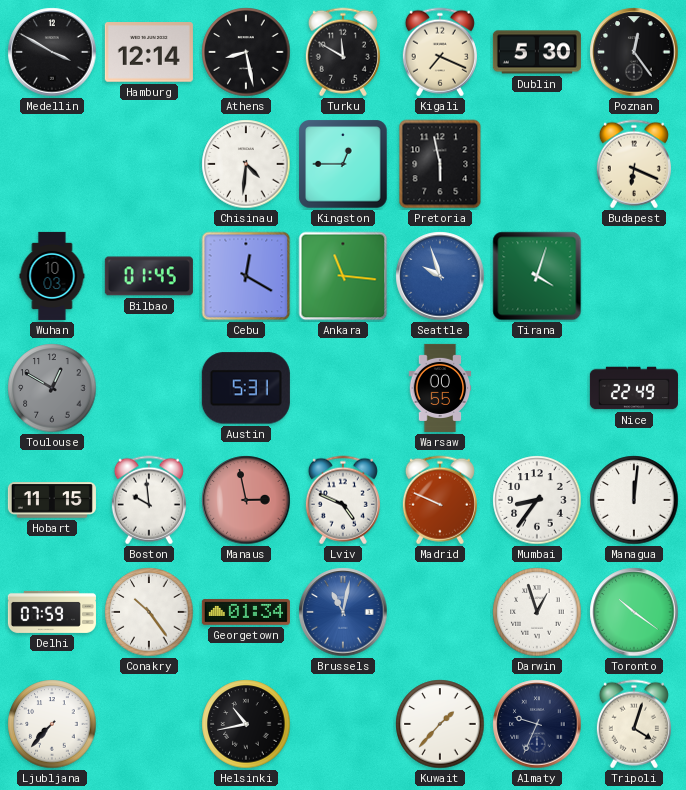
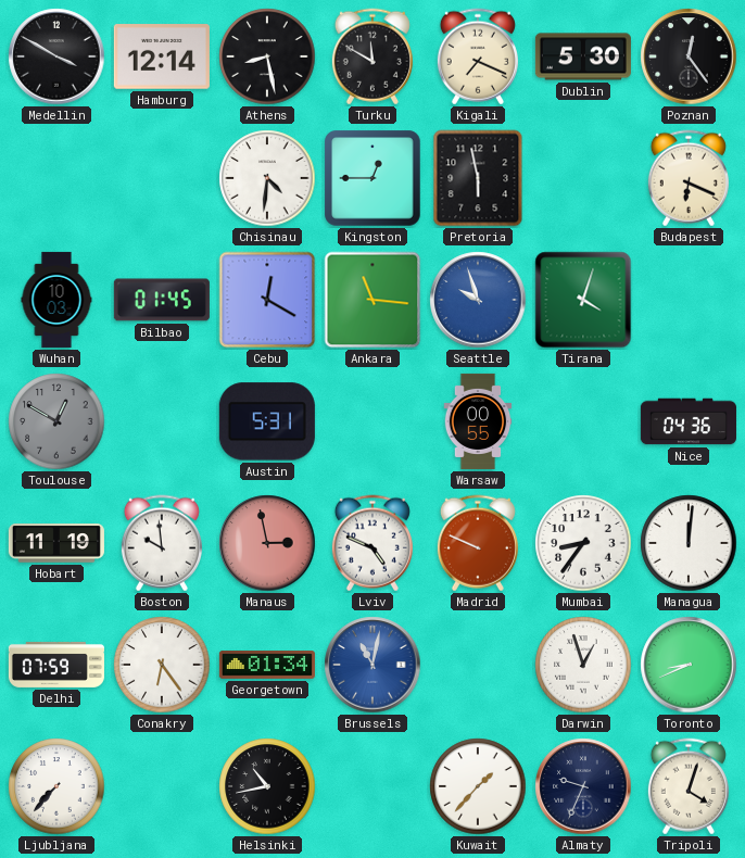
Nice: 22:49 -> 04:36 (689, 421)
Hobart: 11:15 -> 11:19 (56, 543)
Conakry: 10:24 -> 6:24 (162, 665)
Toronto: 10:21 -> 8:41 (689, 665)
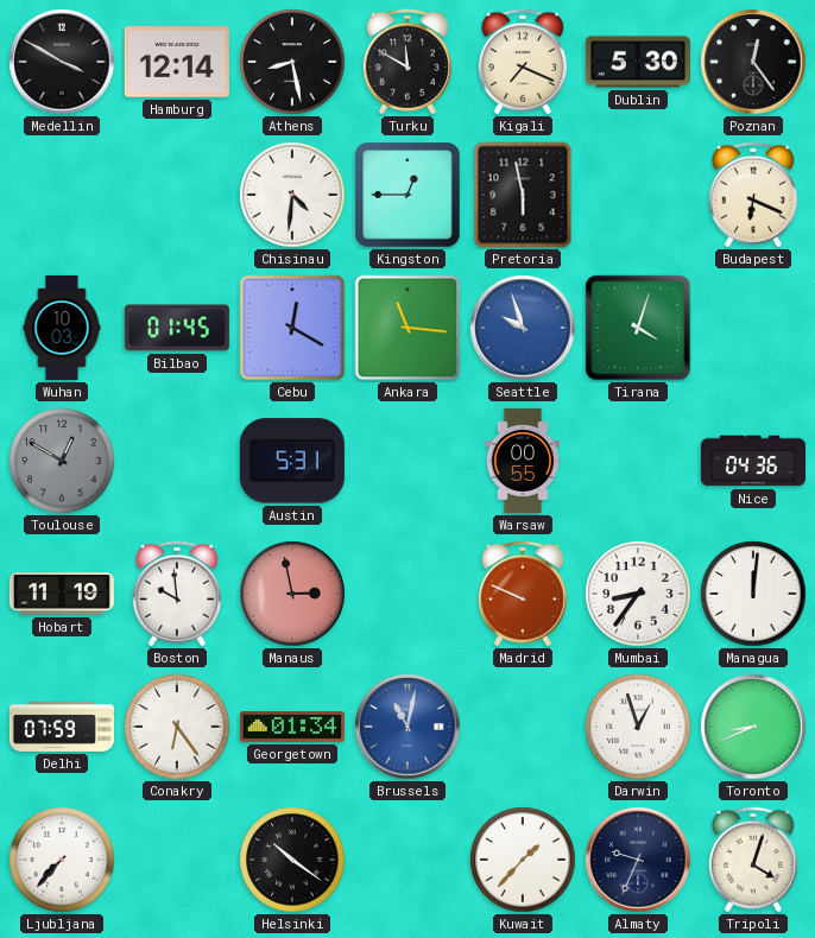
Lviv: 4:49 -> none (372, 543)
Helsinki: 10:43 -> 10:21 (292, 860)
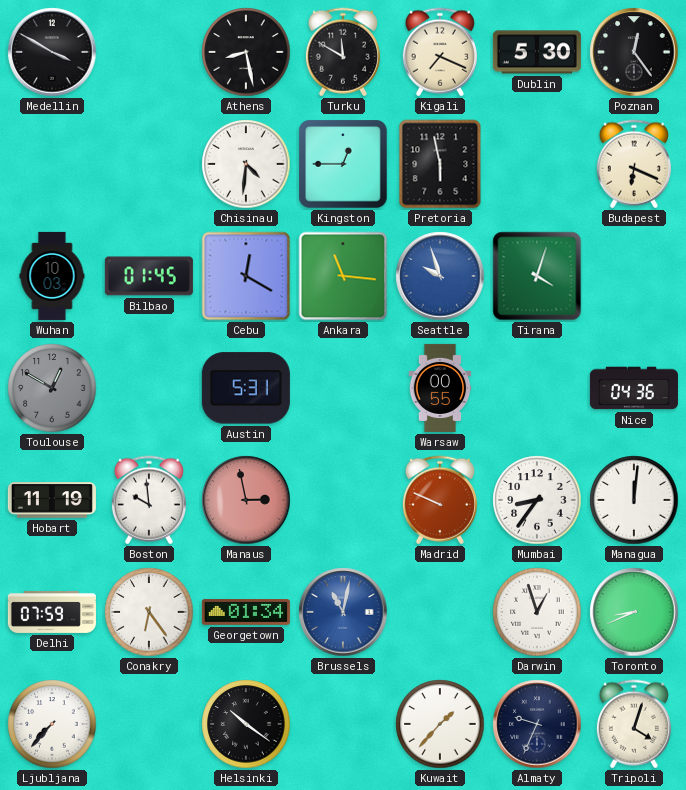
Hamburg: 12:14 -> none (177, 62)
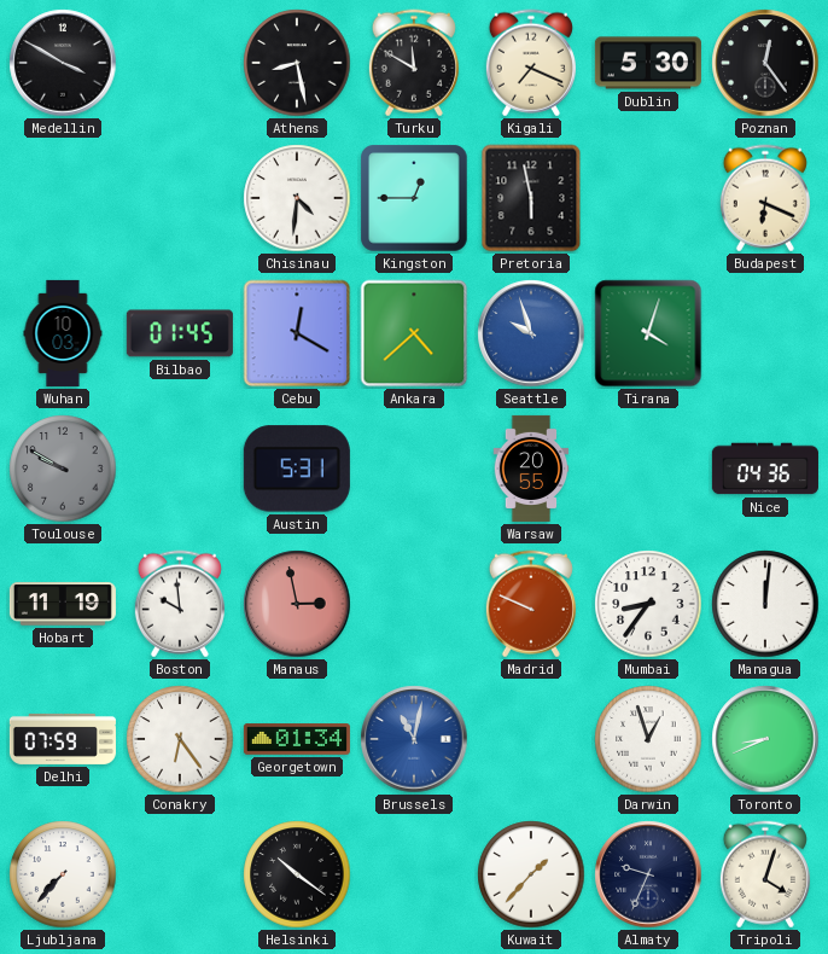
Ankara: 11:16 -> 4:38 (414, 333)
Toulouse: 12:50 -> 9:50 (63, 469)
Warsaw: 00:55 -> 20:55 (531, 469)
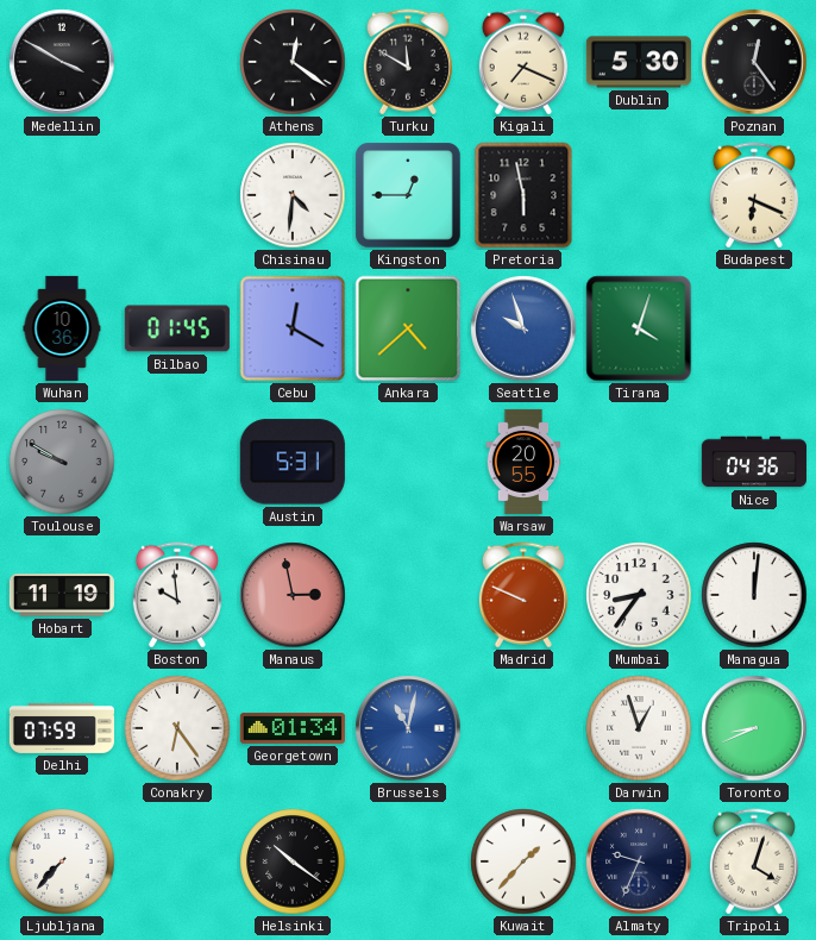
Athens: 8:28 -> 12:21 (293, 62)
Wuhan: 10:03 -> 10:36 (62, 328)
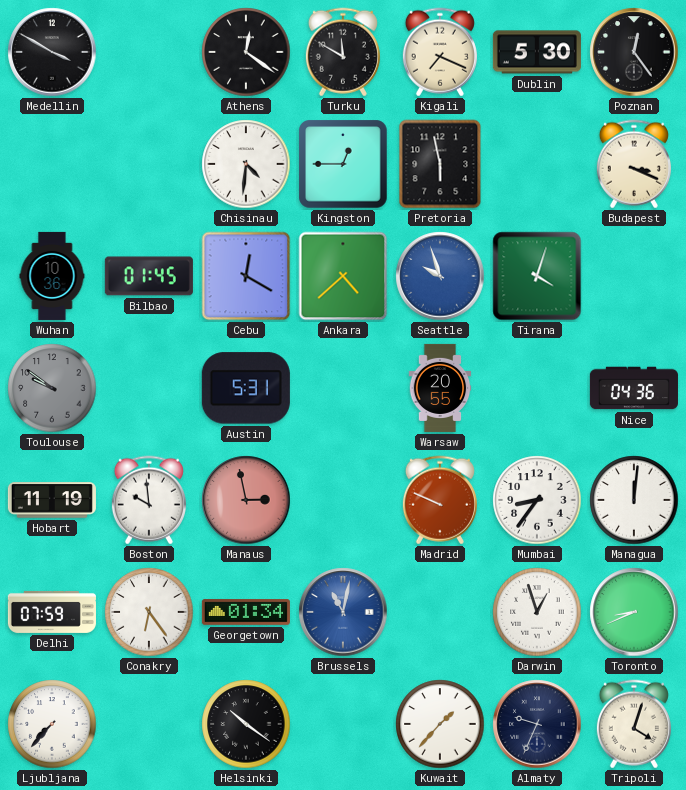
Budapest: 6:19 -> 3:19 (634, 164)
Toulouse: 9:50 -> 9:51 (52, 388)
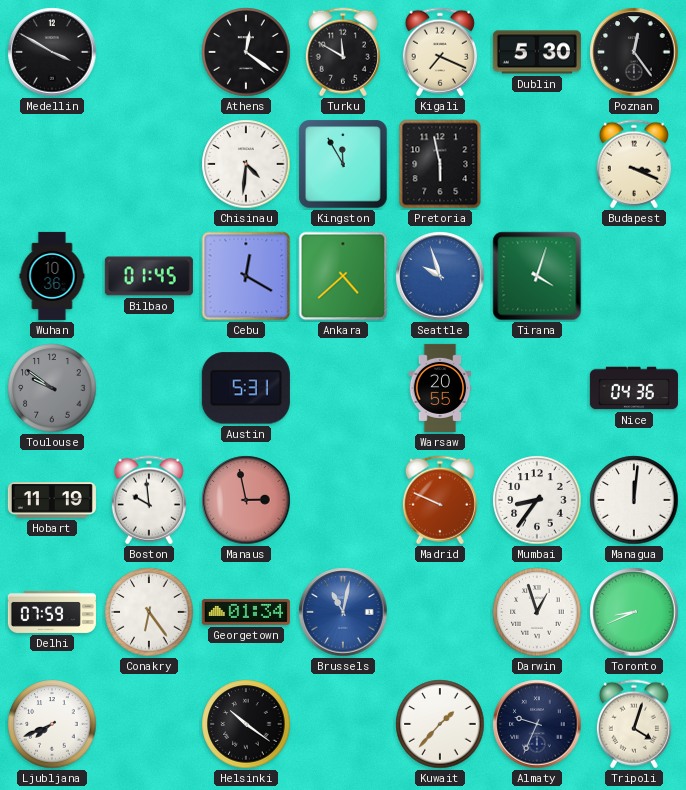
Kingston: 12:45 -> 11:55 (343, 164)
Ljubljana: 7:37 -> 7:41 (52, 724)
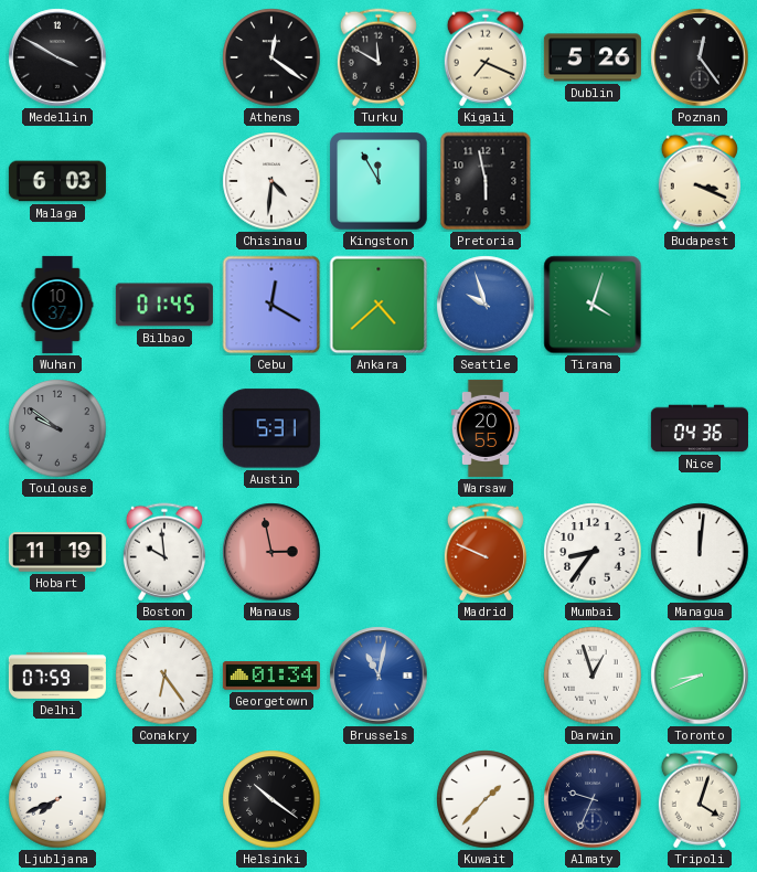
Dublin: 5:30 -> 5:26 (593, 57)
Malaga: none -> 6:03 (57, 181)
Wuhan: 10:36 -> 10:37 (57, 305)
